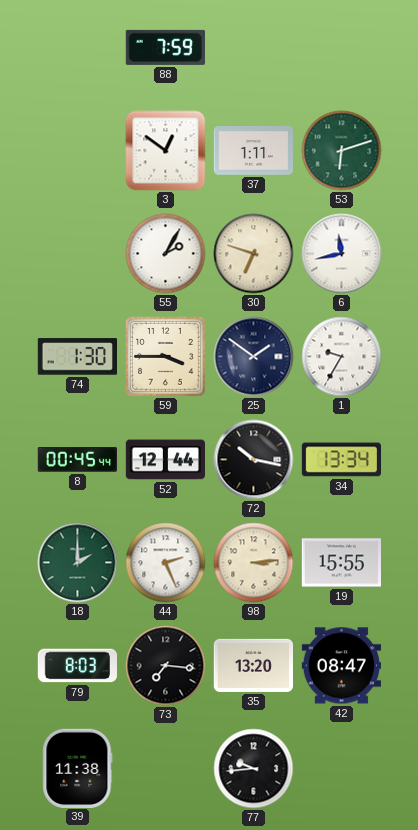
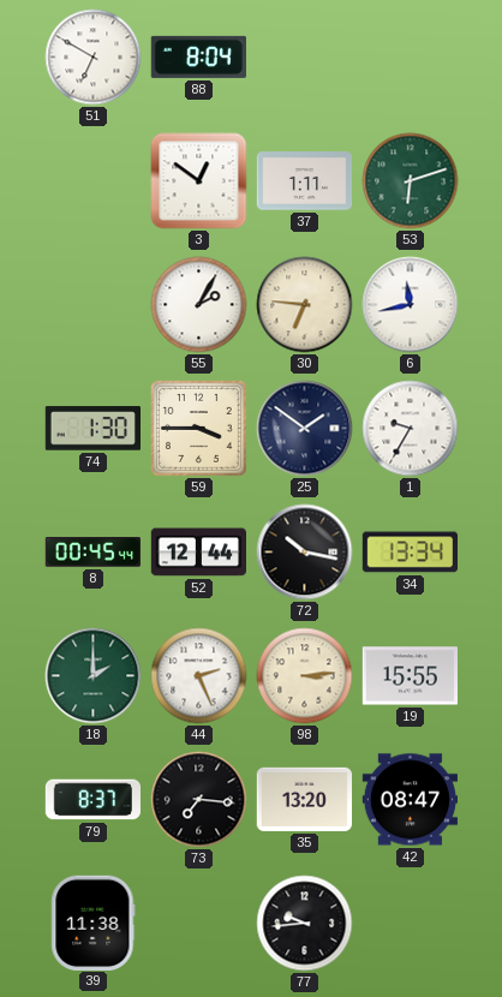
51: none -> 6:50 (94, 58)
88: 7:59 -> 8:04 (198, 56)
30: 6:48 -> 6:46 (305, 305)
79: 8:03 -> 8:37 (92, 800)
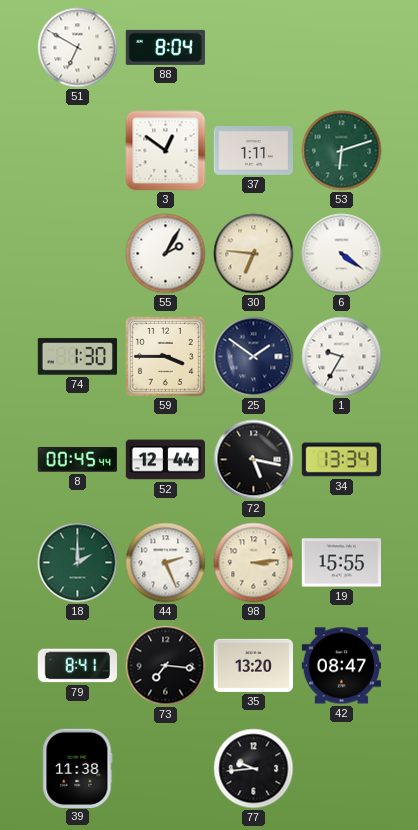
6: 11:43 -> 4:21 (342, 254)
72: 10:17 -> 5:17 (254, 460)
79: 8:37 -> 8:41 (77, 666)
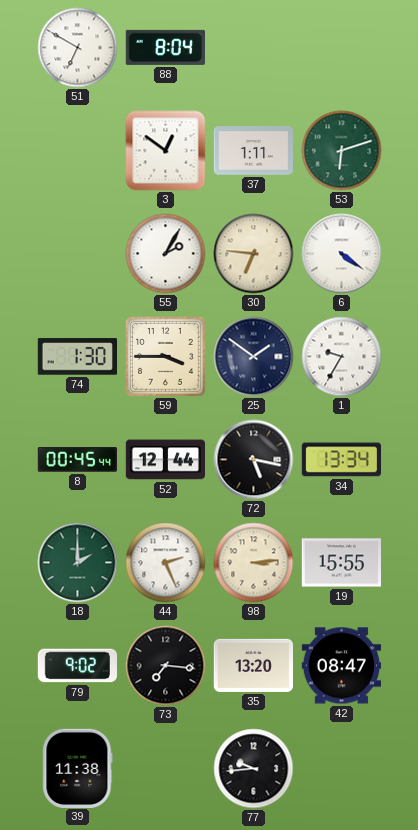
79: 8:41 -> 9:02 (77, 666)
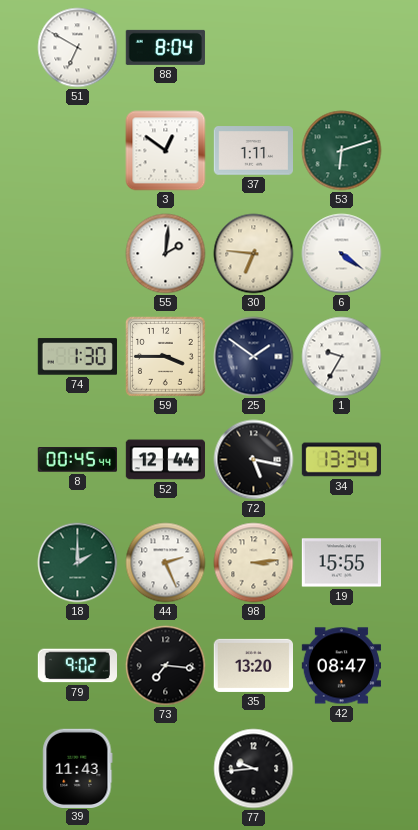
55: 2:05 -> 2:01 (166, 254)
39: 11:38 -> 11:43 (78, 768)
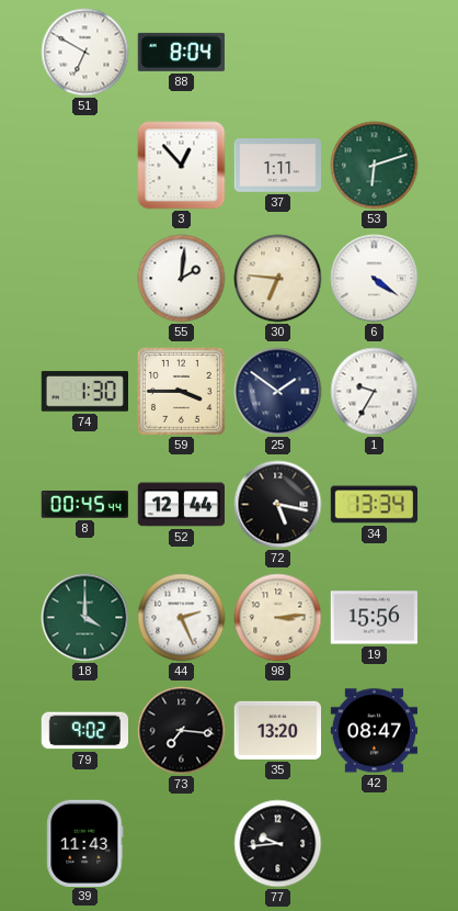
3: 12:51 -> 12:53 (182, 166)
18: 2:00 -> 4:00 (85, 618)
19: 15:55 -> 15:56 (374, 618)
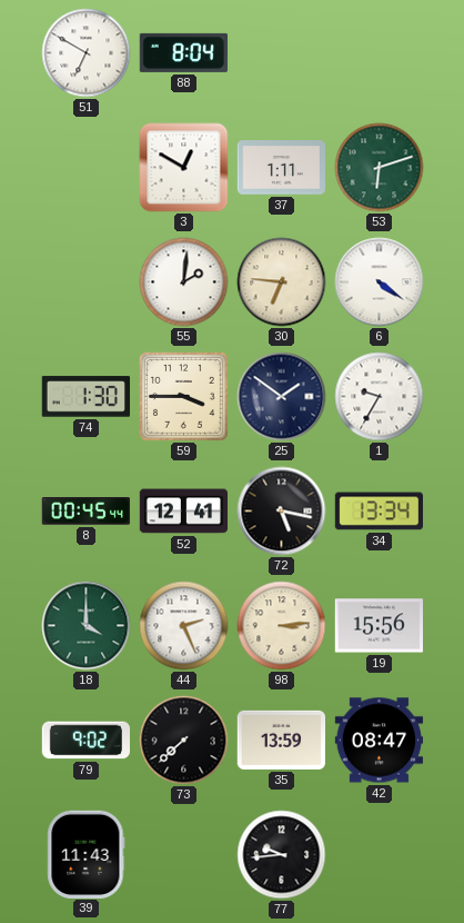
3: 12:53 -> 12:50 (184, 168)
52: 12:44 -> 12:41 (183, 512)
73: 7:16 -> 7:38 (184, 741)
35: 13:20 -> 13:59 (281, 740)
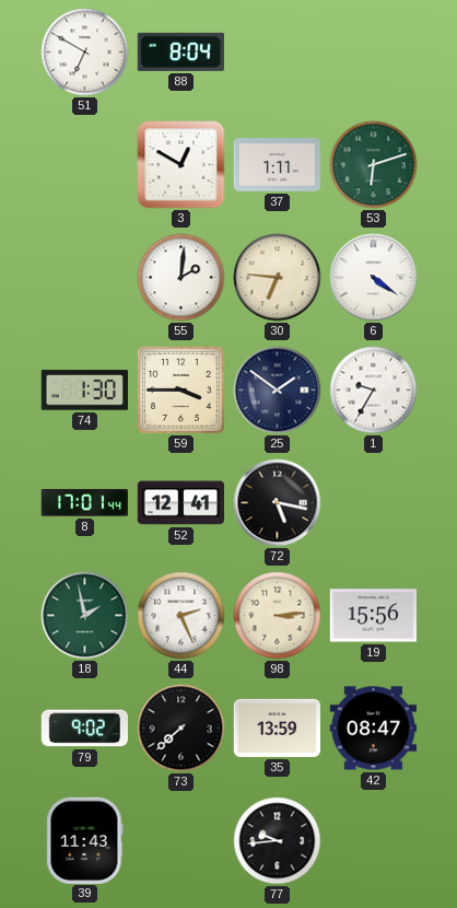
8: 00:45 -> 17:01 (84, 503)
34: 13:34 -> none (379, 512)
18: 4:00 -> 1:58 (85, 616)
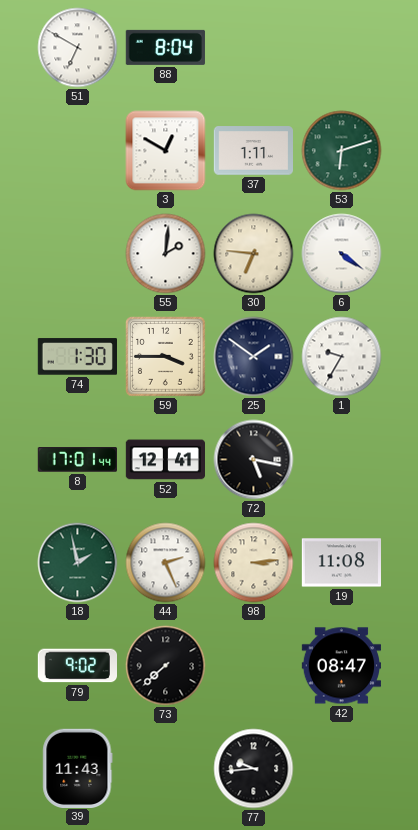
19: 15:56 -> 11:08 (341, 563)
35: 13:59 -> none (277, 727)
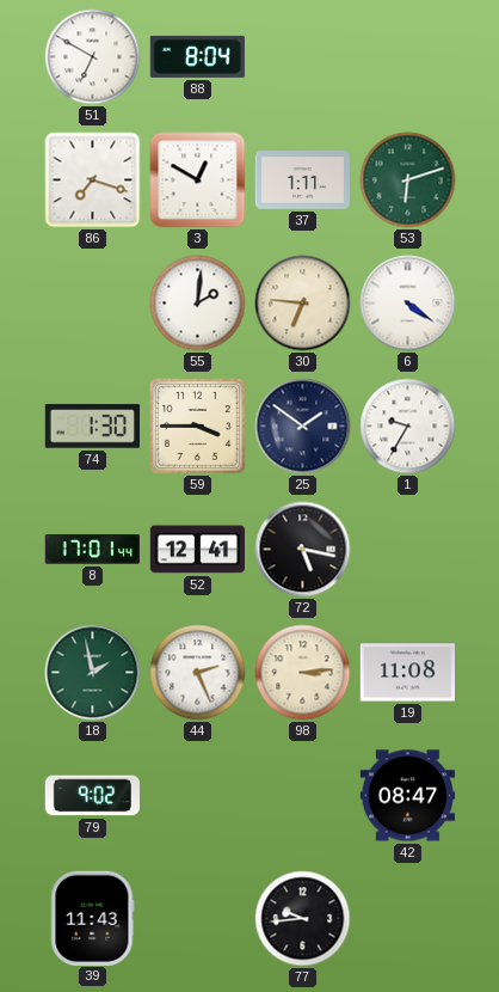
86: none -> 7:18 (93, 180)
73: 7:38 -> none (166, 666)
